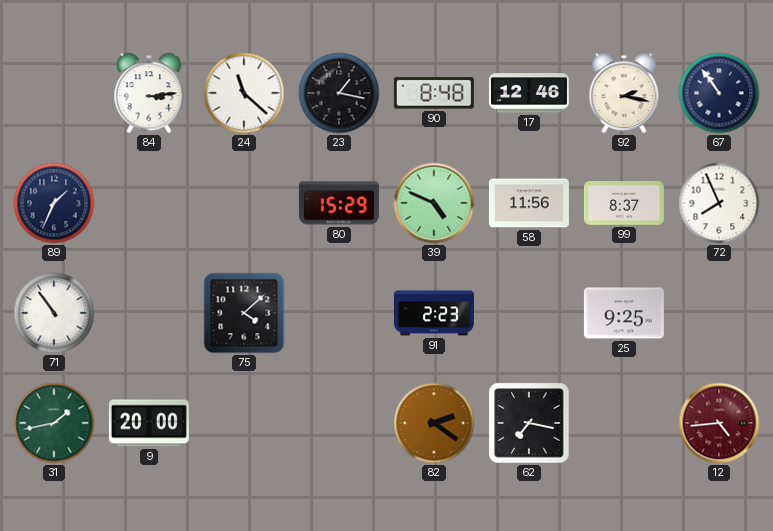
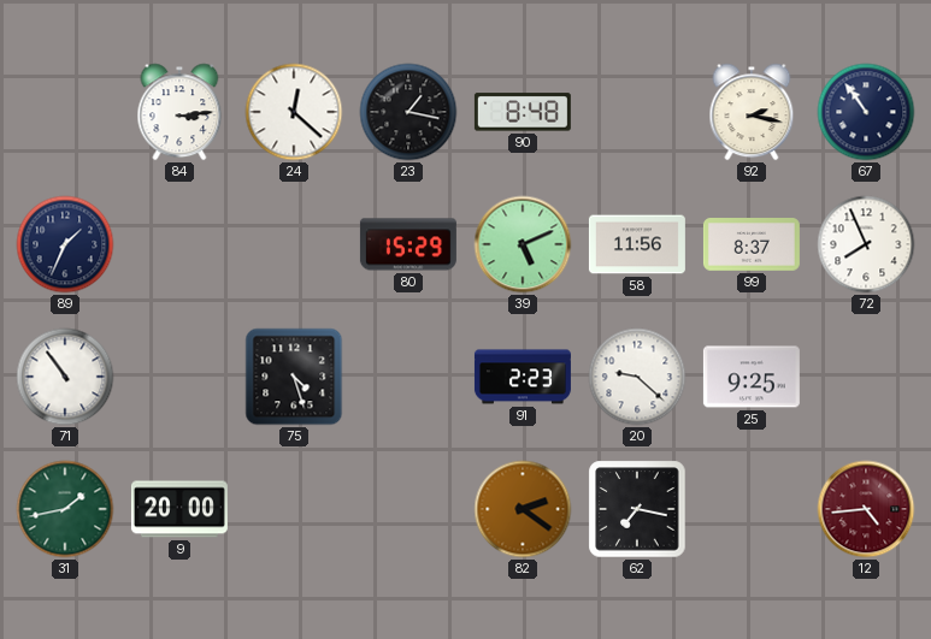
24: 11:22 -> 12:22 (294, 112)
17: 12:46 -> none (529, 93)
39: 4:49 -> 5:11 (523, 244)
75: 4:08 -> 4:27 (294, 377)
20: none -> 9:22 (637, 377)
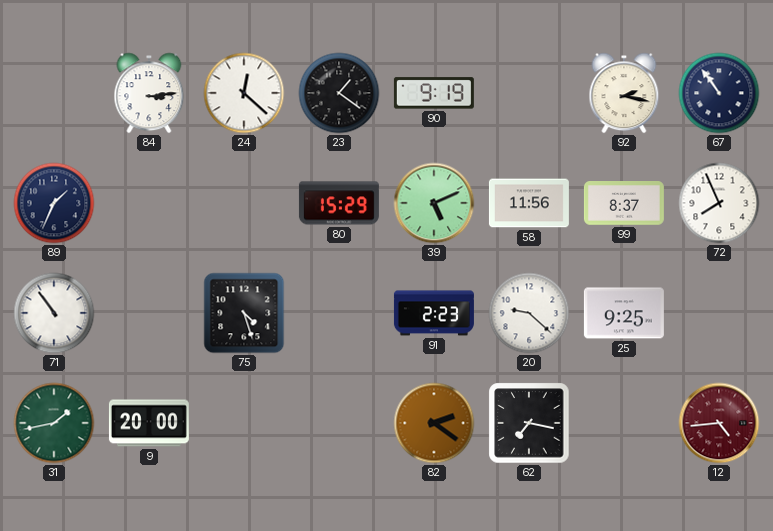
23: 1:17 -> 1:21 (339, 93)
90: 8:48 -> 9:19 (434, 93)
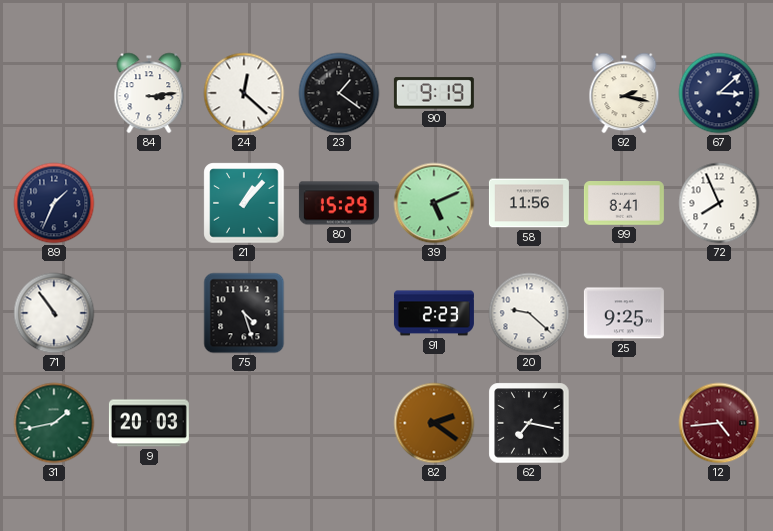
67: 10:54 -> 3:08 (719, 93)
21: none -> 1:07 (244, 203)
99: 8:37 -> 8:41 (624, 204)
9: 20:00 -> 20:03 (149, 423)
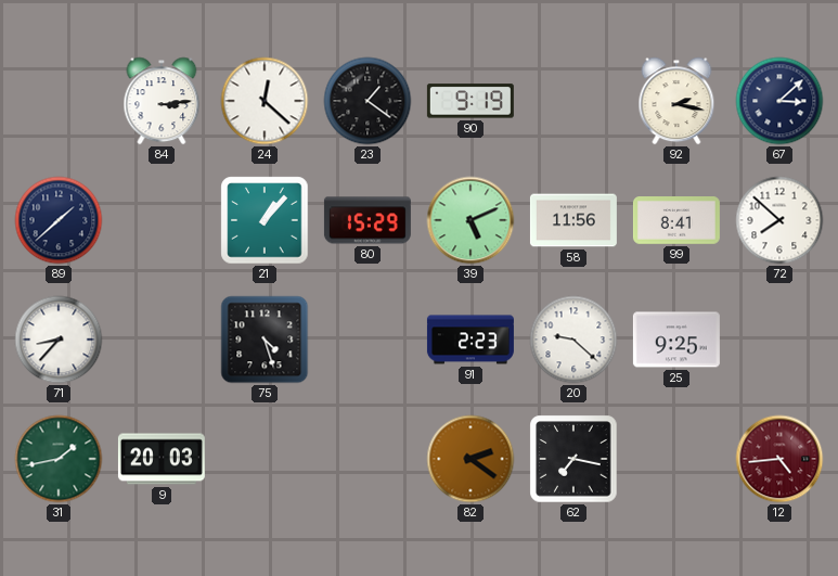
89: 1:34 -> 1:38 (59, 220)
72: 7:56 -> 7:52 (779, 220)
71: 10:54 -> 8:37 (59, 340)
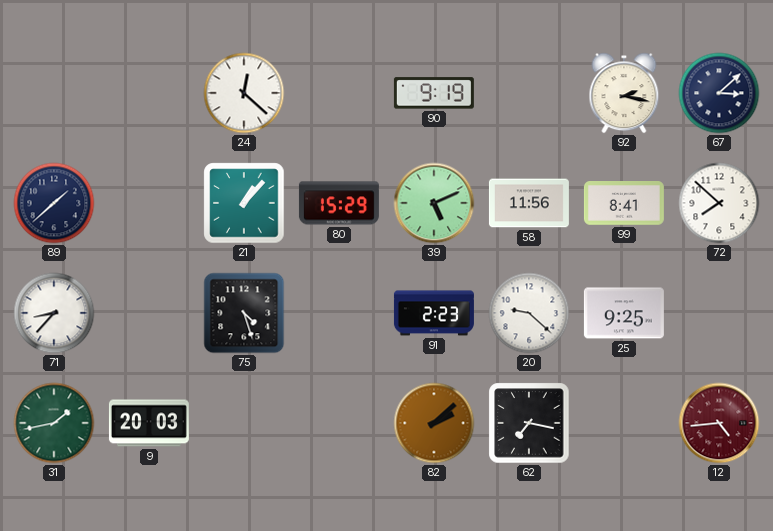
84: 3:14 -> none (162, 101)
23: 1:21 -> none (368, 101)
82: 2:21 -> 2:08 (434, 423)
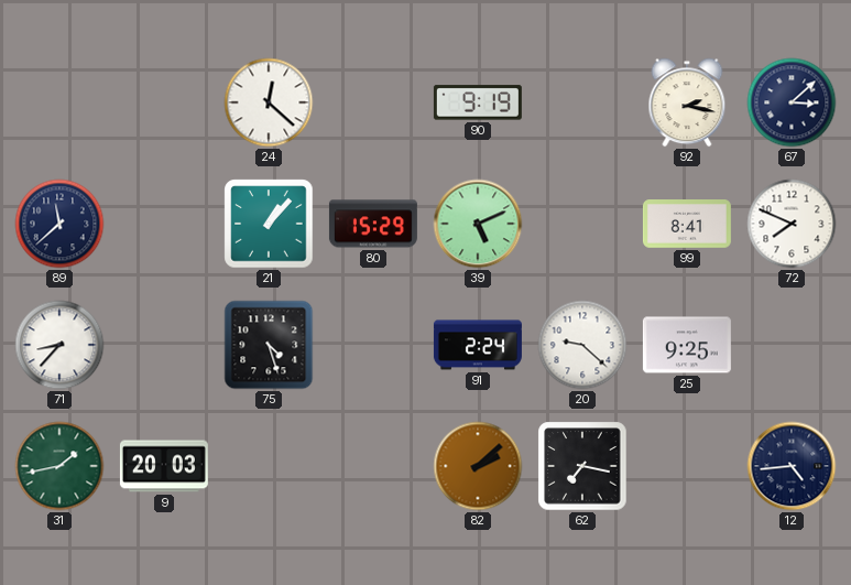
89: 1:38 -> 11:38 (59, 224)
58: 11:56 -> none (529, 203)
72: 7:52 -> 7:49 (792, 224)
91: 2:23 -> 2:24 (478, 345)
12 dial: burgundy -> navy (792, 466)
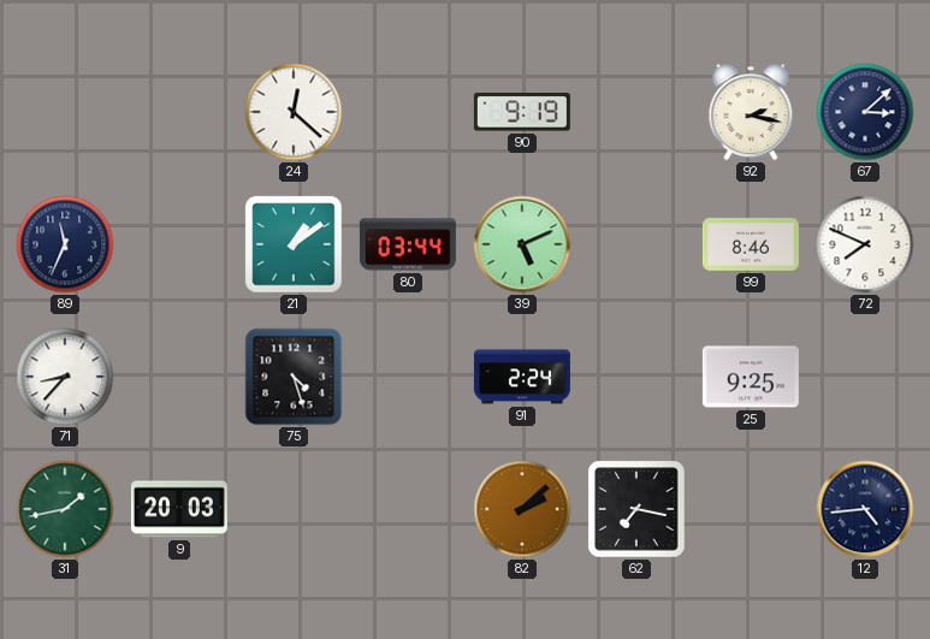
89: 11:38 -> 11:34 (65, 244)
21: 1:07 -> 1:09 (294, 244)
80: 15:29 -> 03:44 (408, 244)
99: 8:41 -> 8:46 (751, 245)
20: 9:22 -> none (582, 345)
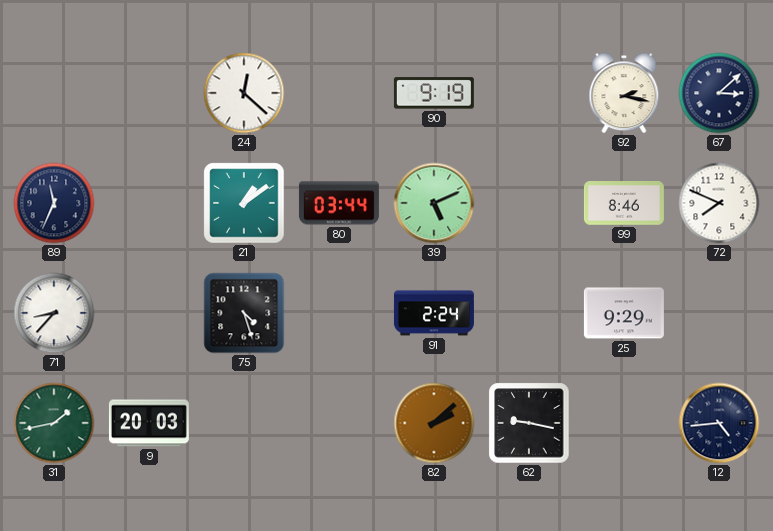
25: 9:25 -> 9:29 (624, 313)
62: 7:17 -> 9:17 (529, 423)
